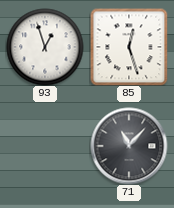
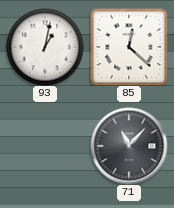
93: 12:57 -> 1:02 (45, 47)
85: 12:27 -> 12:22 (129, 47)
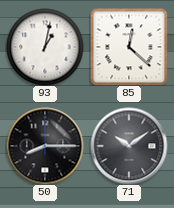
50: none -> 8:15 (45, 146)
71: 11:07 -> 10:09 (129, 146)
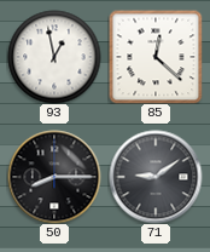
93: 1:02 -> 12:58 (54, 57)
71: 10:09 -> 9:09 (156, 177)
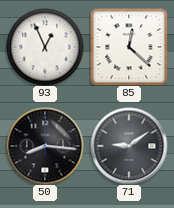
93: 12:58 -> 12:56 (45, 47)
50: 8:15 -> 8:16 (45, 146)
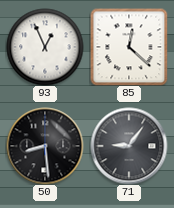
50: 8:16 -> 8:29 (45, 146)
71: 9:09 -> 9:06 (129, 146)
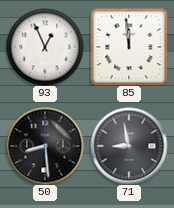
85: 12:22 -> 11:59 (129, 47)
71: 9:06 -> 8:58 (129, 146)
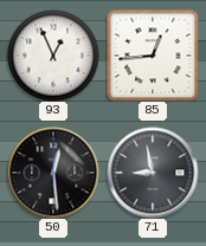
85: 11:59 -> 12:44 (153, 56)
50: 8:29 -> 12:29 (53, 173)
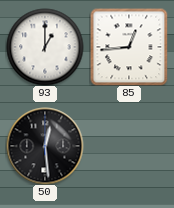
93: 12:56 -> 1:00 (45, 47)
71: 8:58 -> none (153, 173)
